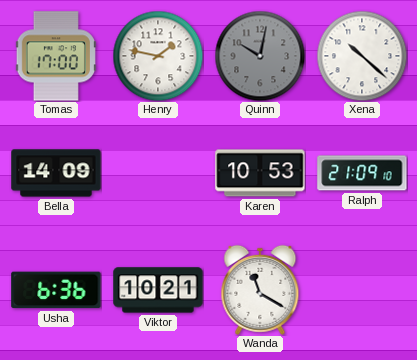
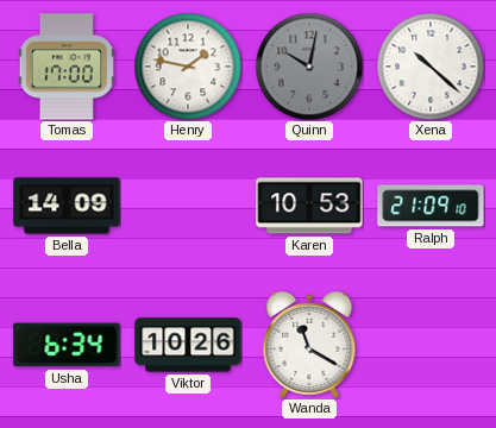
Usha: 6:36 -> 6:34 (67, 345)
Viktor: 10:21 -> 10:26 (188, 345)
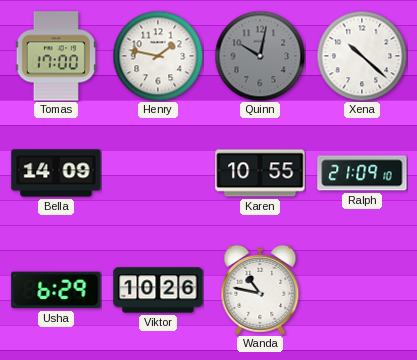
Karen: 10:53 -> 10:55 (260, 173)
Usha: 6:34 -> 6:29 (56, 290)
Wanda: 11:20 -> 10:47 (260, 290)
